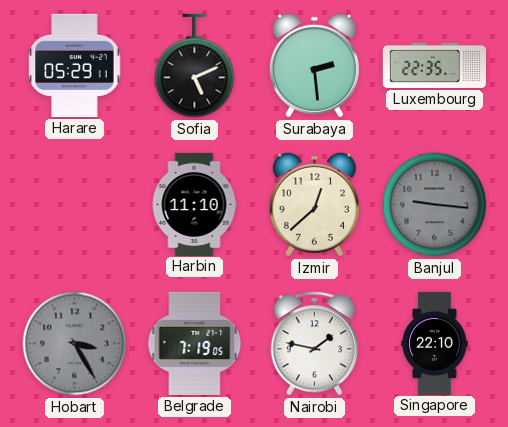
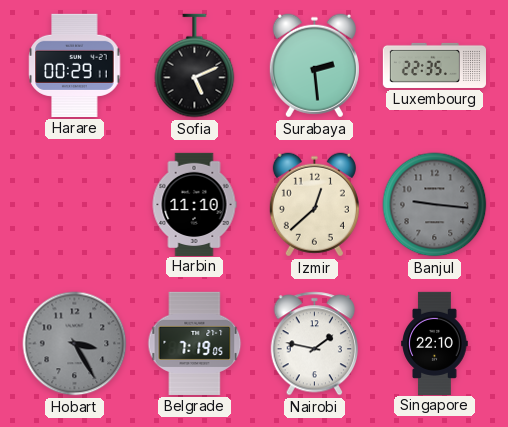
Harare: 05:29 -> 00:29 (75, 65)
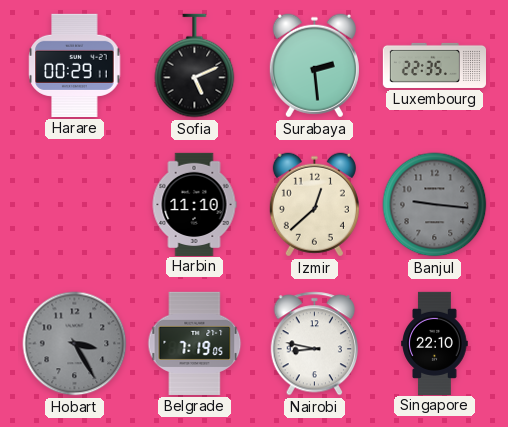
Nairobi: 1:47 -> 8:47 (314, 344)
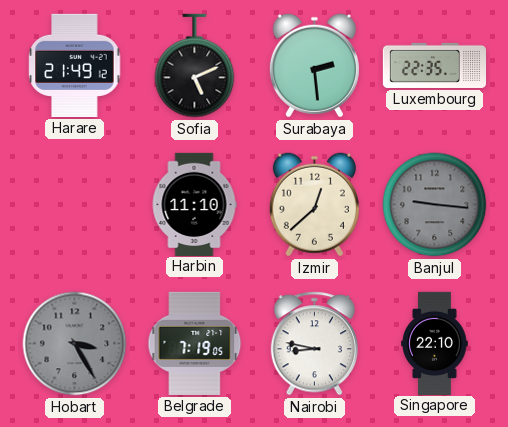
Harare: 00:29 -> 21:49 (75, 65)
